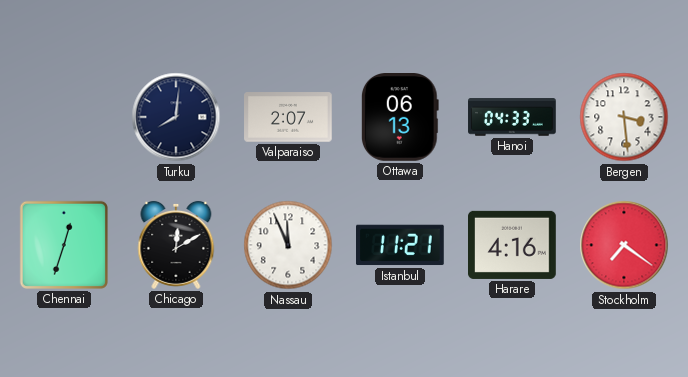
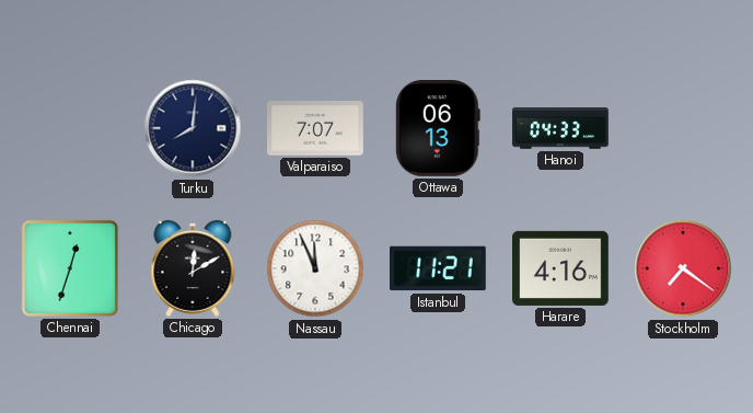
Valparaiso: 2:07 -> 7:07 (315, 128)
Bergen: 3:29 -> none (624, 117)
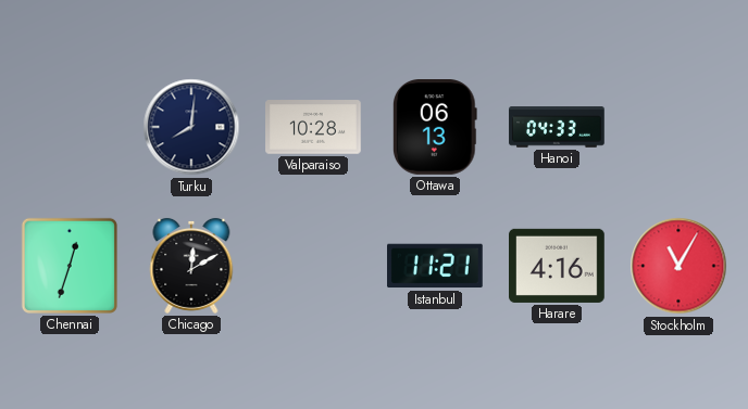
Valparaiso: 7:07 -> 10:28 (313, 127)
Nassau: 11:56 -> none (315, 268)
Stockholm: 7:21 -> 11:05 (678, 266)
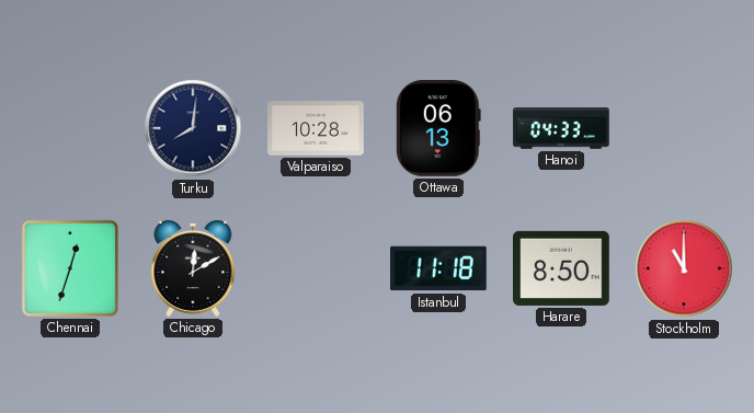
Istanbul: 11:21 -> 11:18 (439, 268)
Harare: 4:16 -> 8:50 (562, 268)
Stockholm: 11:05 -> 11:00 (684, 268)
